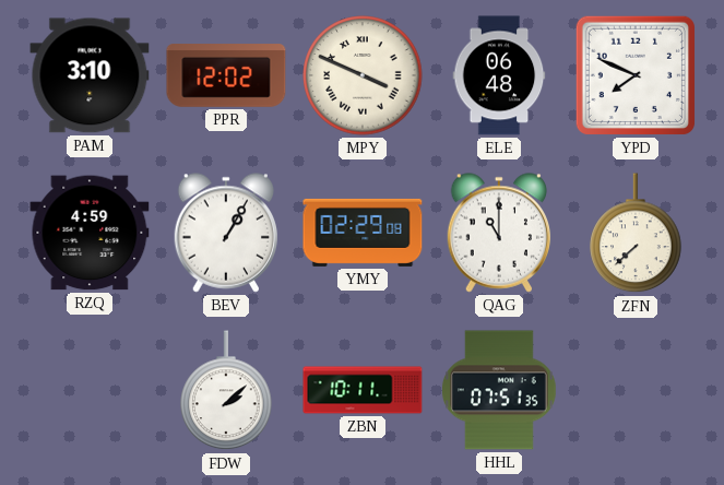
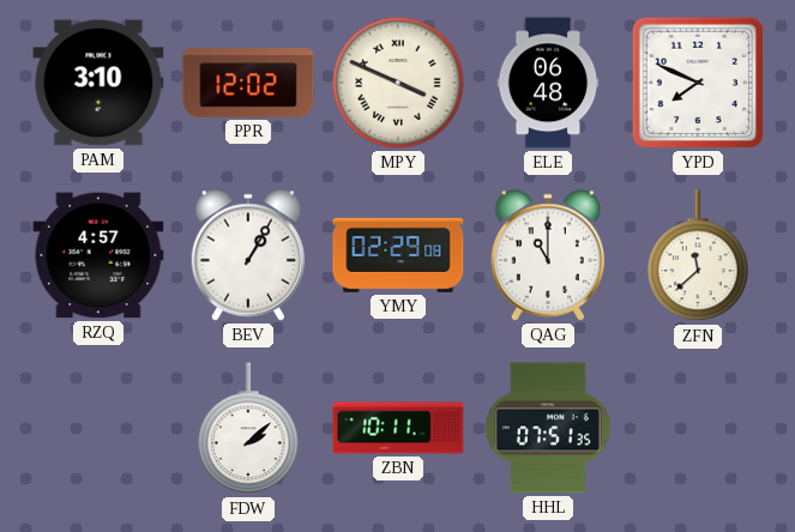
RZQ: 4:59 -> 4:57 (98, 255)
ZFN: 7:38 -> 11:38 (698, 256)
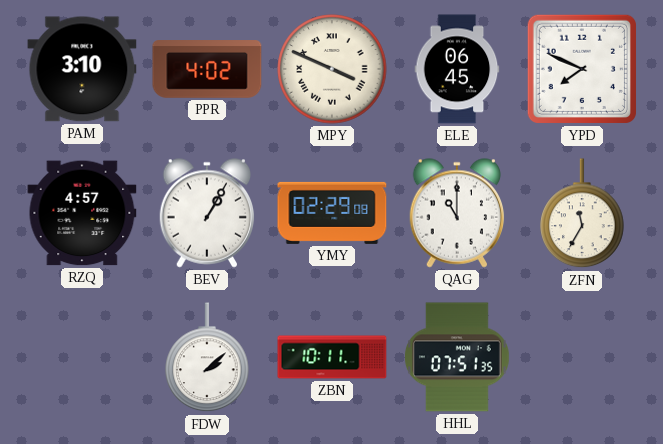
PPR: 12:02 -> 4:02 (207, 69)
ELE: 06:48 -> 06:45 (457, 69)
ZFN: 11:38 -> 11:35 (582, 214)
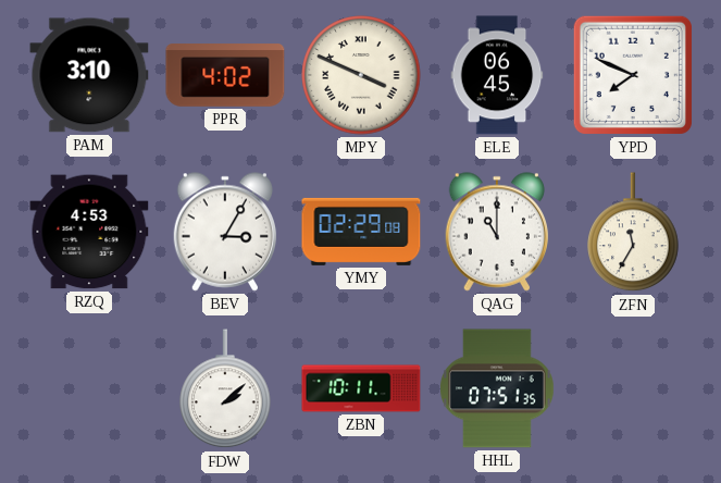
RZQ: 4:57 -> 4:53 (89, 232)
BEV: 1:05 -> 3:05 (225, 232)
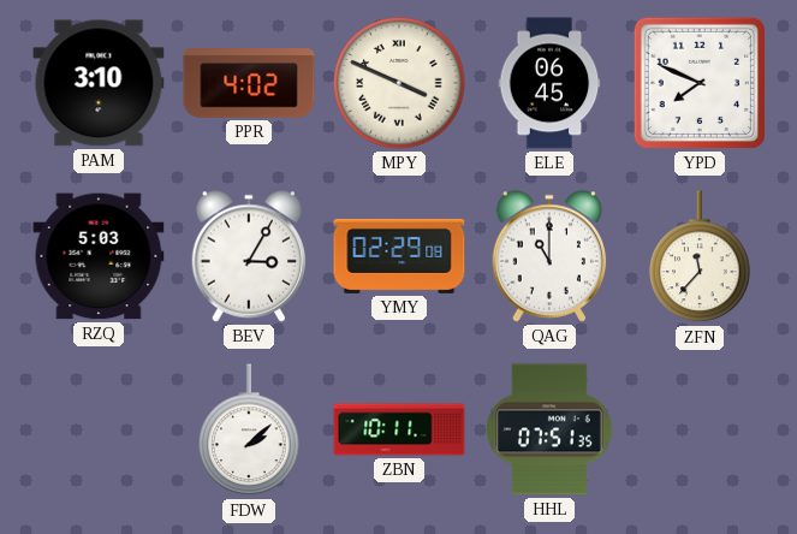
RZQ: 4:53 -> 5:03 (99, 256)
ZFN: 11:35 -> 11:37 (700, 257)
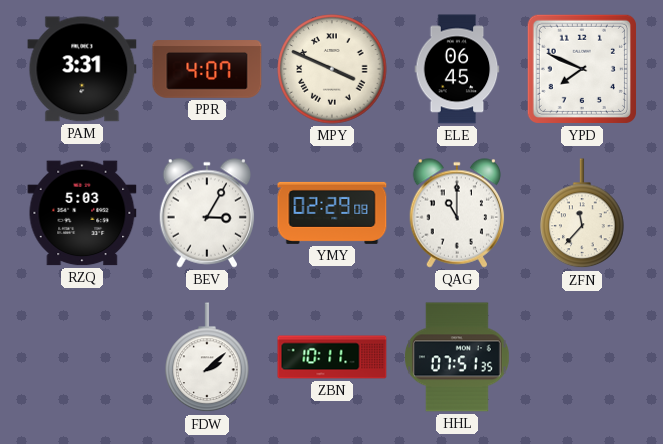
PAM: 3:10 -> 3:31 (82, 69)
PPR: 4:02 -> 4:07 (207, 69)
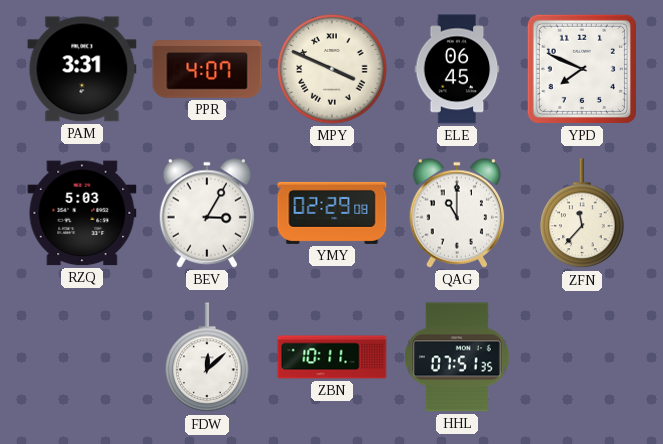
FDW: 2:08 -> 12:08 (207, 358)
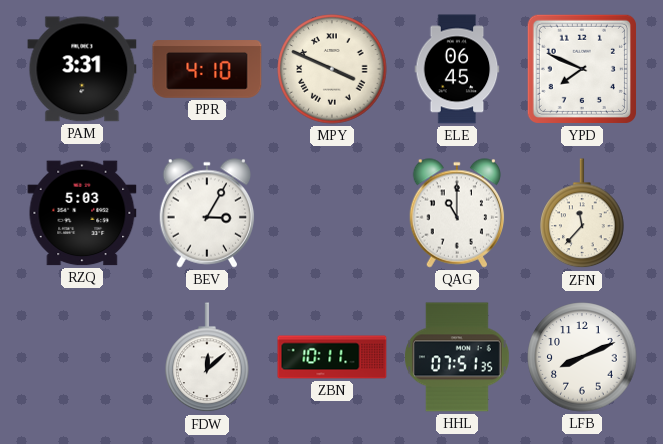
PPR: 4:07 -> 4:10 (207, 69)
YMY: 02:29 -> none (332, 213)
LFB: none -> 8:11 (582, 357)
